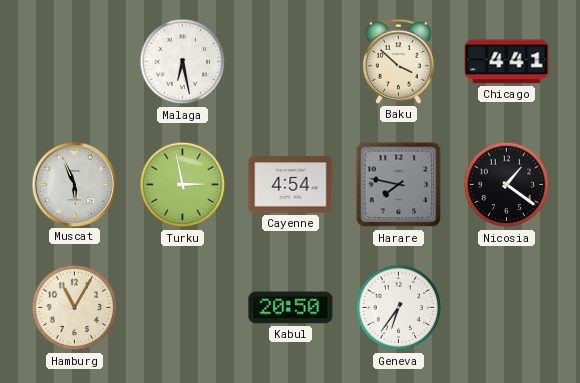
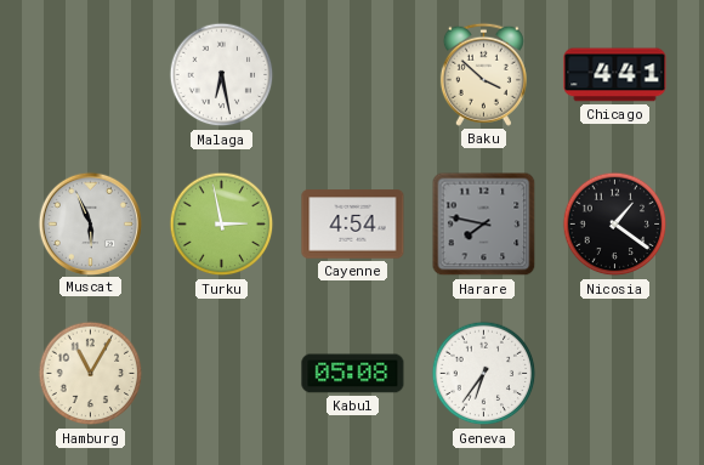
Kabul: 20:50 -> 05:08 (353, 374)
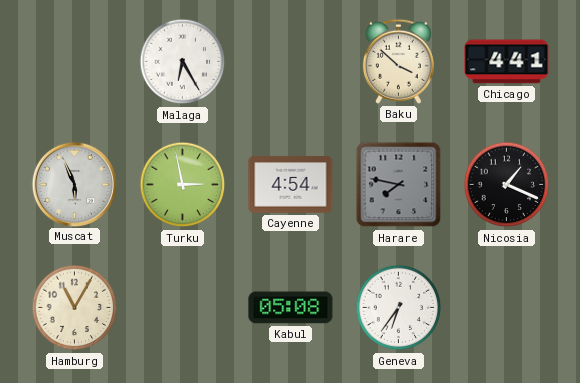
Malaga: 6:28 -> 6:25 (183, 62)
Nicosia: 1:21 -> 1:19 (507, 185)
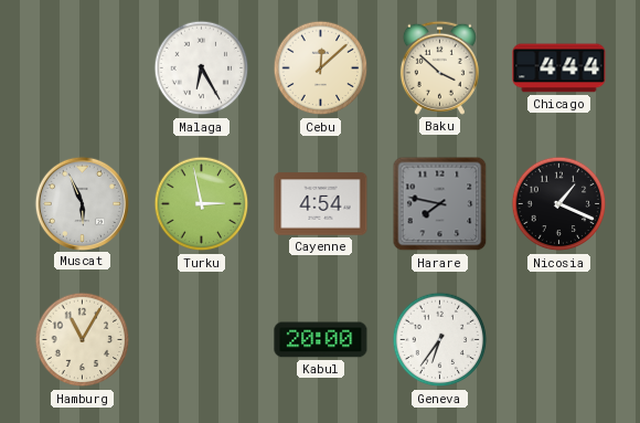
Cebu: none -> 12:08 (321, 68)
Chicago: 4:41 -> 4:44 (559, 68)
Kabul: 05:08 -> 20:00 (321, 340)
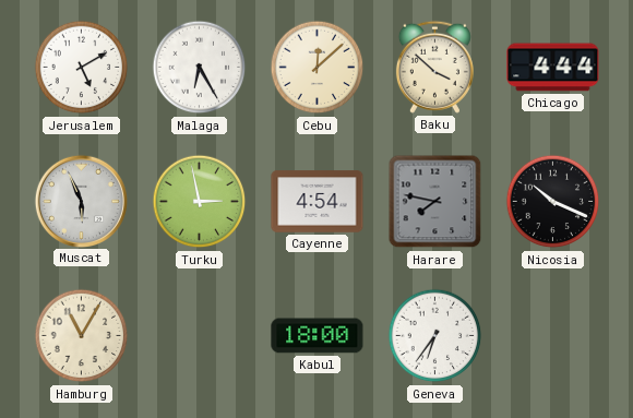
Jerusalem: none -> 5:10 (82, 68)
Nicosia: 1:19 -> 10:19 (553, 202)
Kabul: 20:00 -> 18:00 (318, 336)
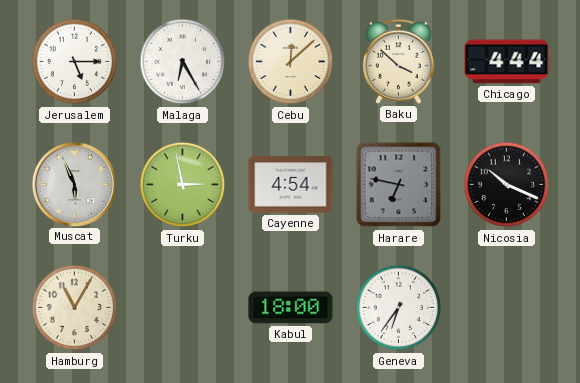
Jerusalem: 5:10 -> 5:15 (75, 62)
Harare: 7:47 -> 6:47 (399, 185)
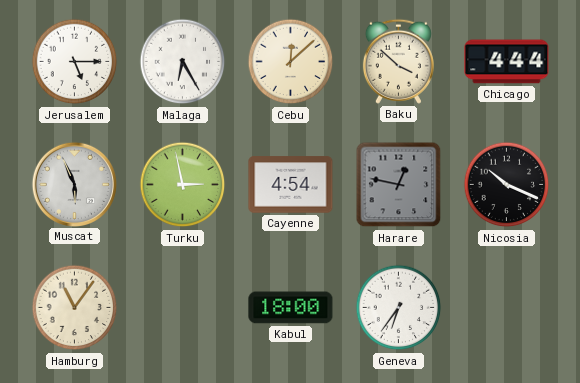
Harare: 6:47 -> 12:47 (399, 185)
Hamburg: 11:05 -> 11:06 (75, 308)
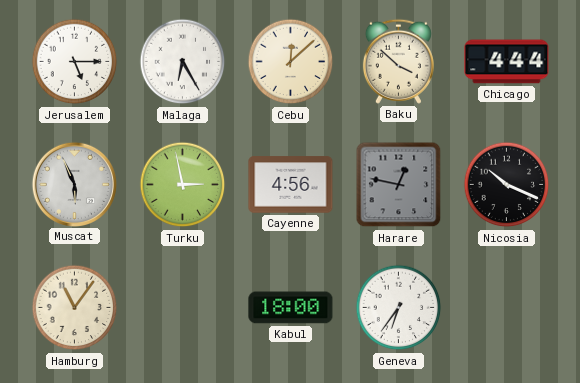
Cayenne: 4:54 -> 4:56 (291, 185)
